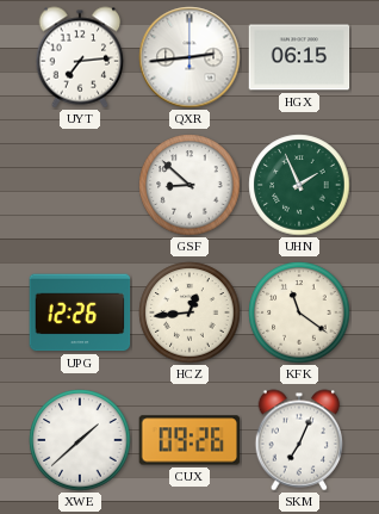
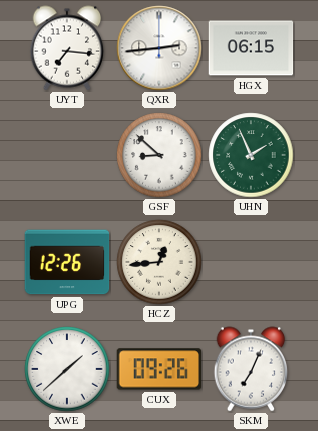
UYT: 7:14 -> 7:16 (67, 48)
KFK: 11:21 -> none (299, 312)
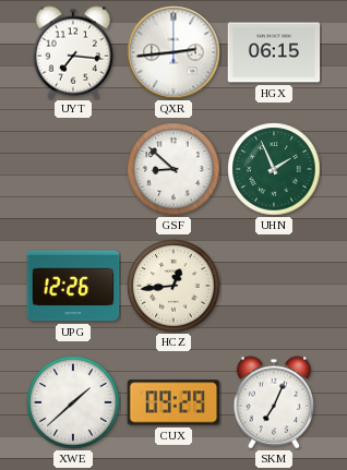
CUX: 09:26 -> 09:29 (174, 402)
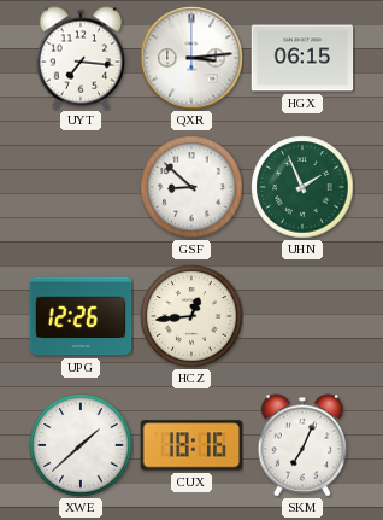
QXR: 2:44 -> 3:14 (191, 58)
CUX: 09:29 -> 18:16 (191, 445)
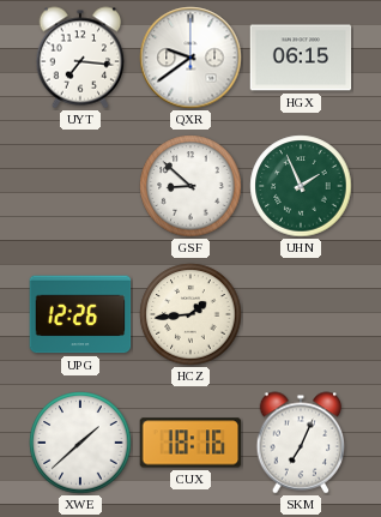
QXR: 3:14 -> 9:39 (190, 58)
HCZ: 12:44 -> 1:44 (190, 314)
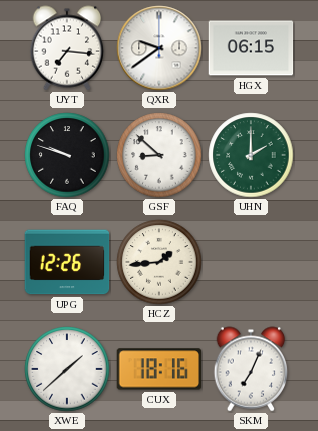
FAQ: none -> 9:48 (67, 155)
UHN: 1:56 -> 2:00 (251, 155)
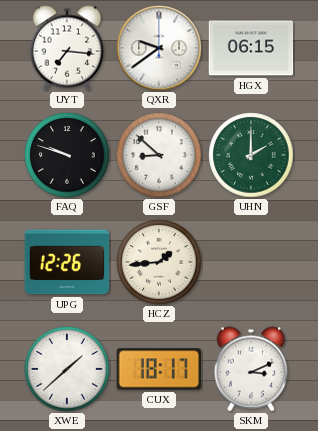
CUX: 18:16 -> 18:17 (159, 369)
SKM: 7:04 -> 3:11 (251, 369)
